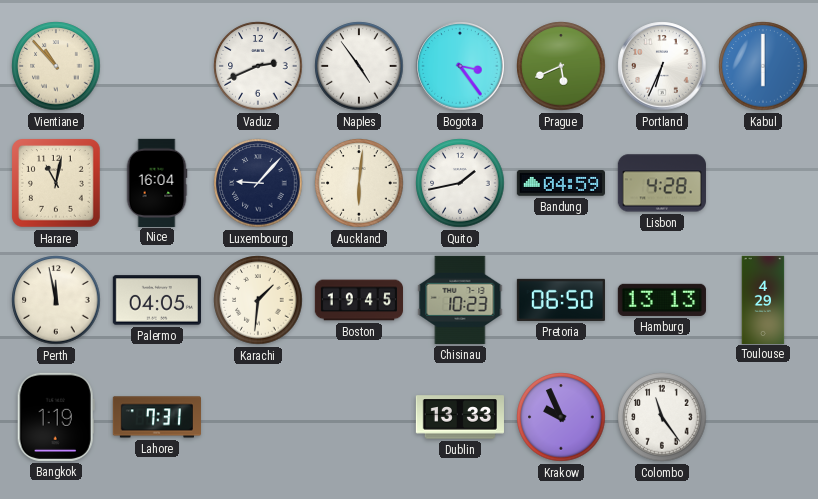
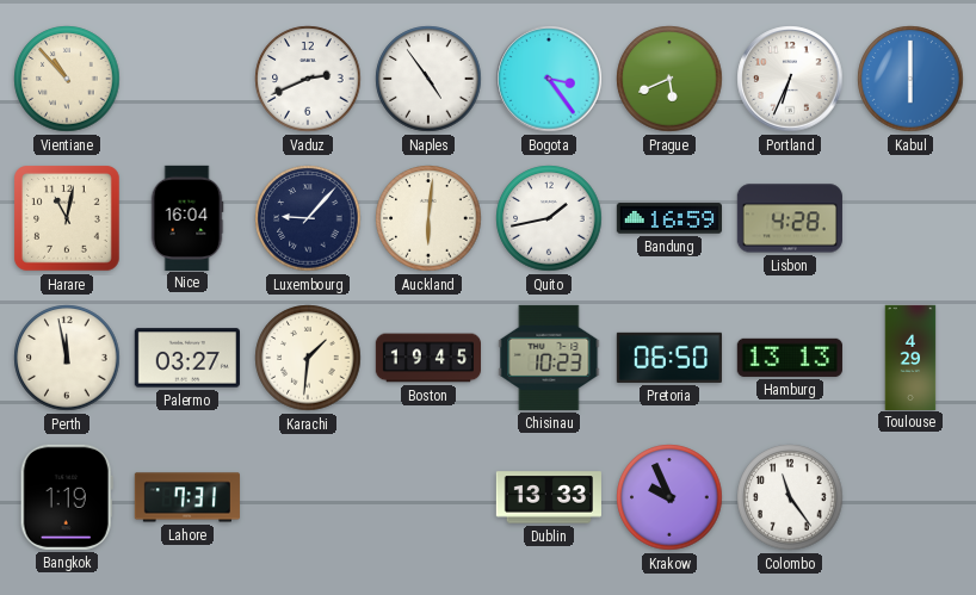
Bandung: 04:59 -> 16:59 (668, 218)
Palermo: 04:05 -> 03:27 (187, 358)
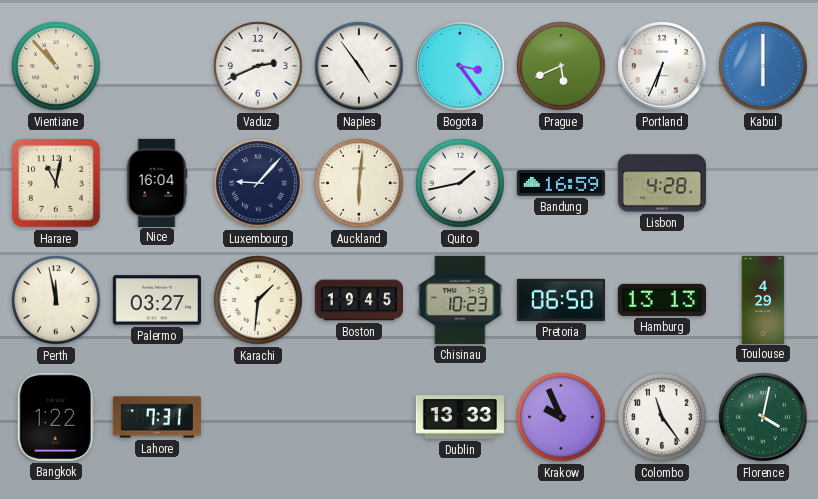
Bangkok: 1:19 -> 1:22 (56, 417)
Florence: none -> 4:02 (763, 417)
